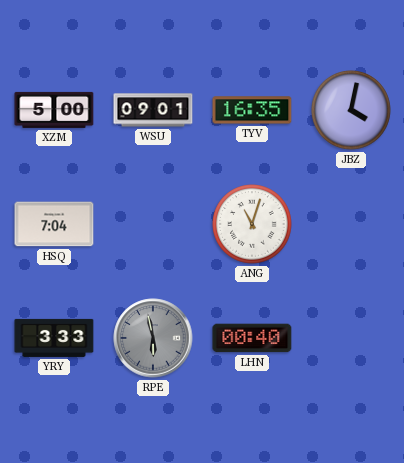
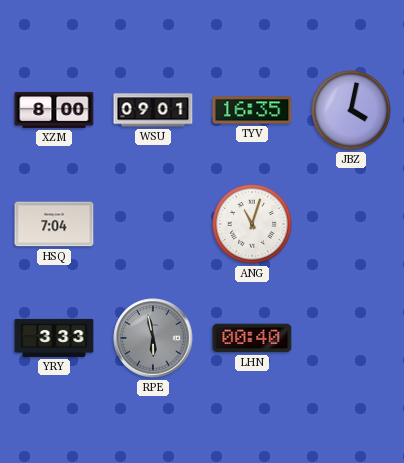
XZM: 5:00 -> 8:00 (54, 110)
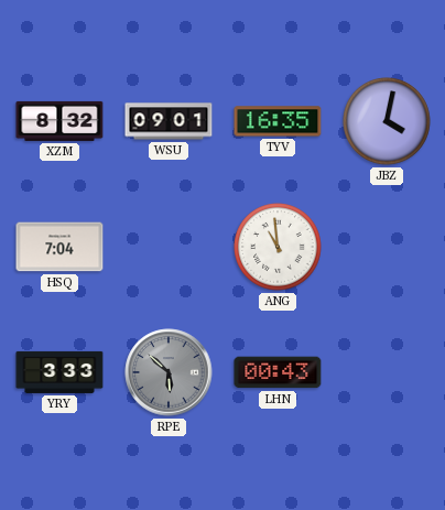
XZM: 8:00 -> 8:32 (59, 121)
ANG: 11:03 -> 10:59 (278, 247)
RPE: 5:58 -> 5:52 (169, 372)
LHN: 00:40 -> 00:43 (278, 372)
